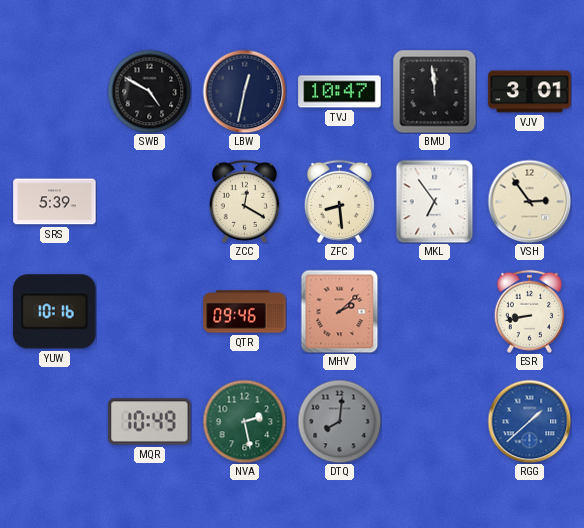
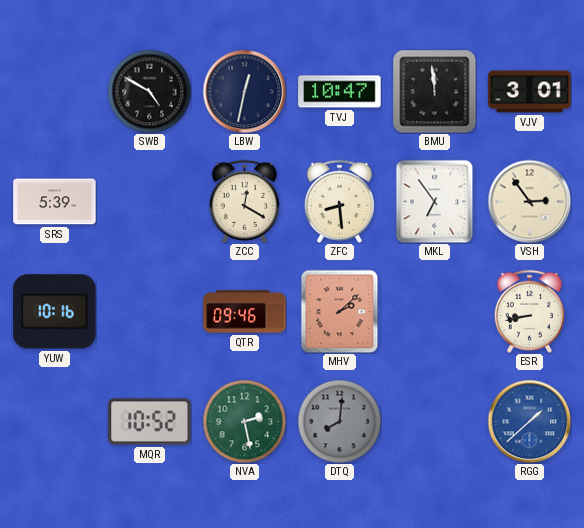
MQR: 10:49 -> 10:52 (150, 422)
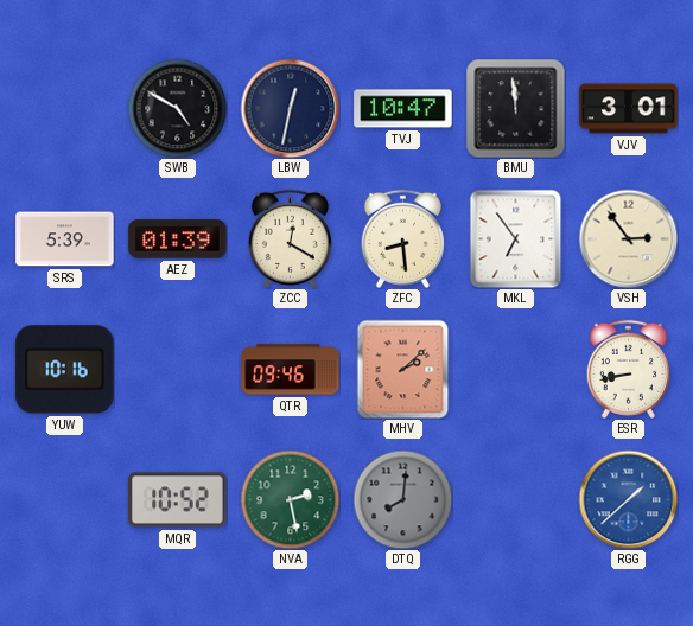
AEZ: none -> 01:39 (178, 239)
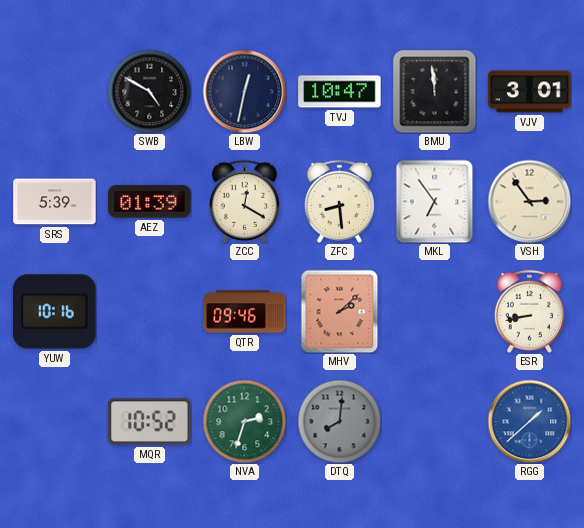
NVA: 2:28 -> 2:33 (244, 421)
